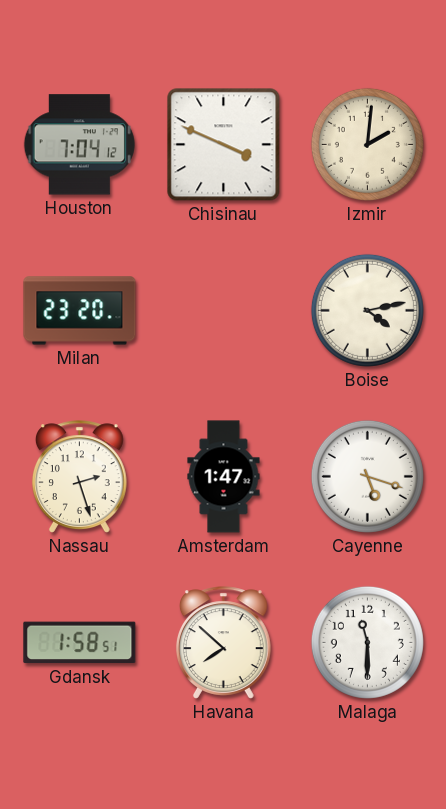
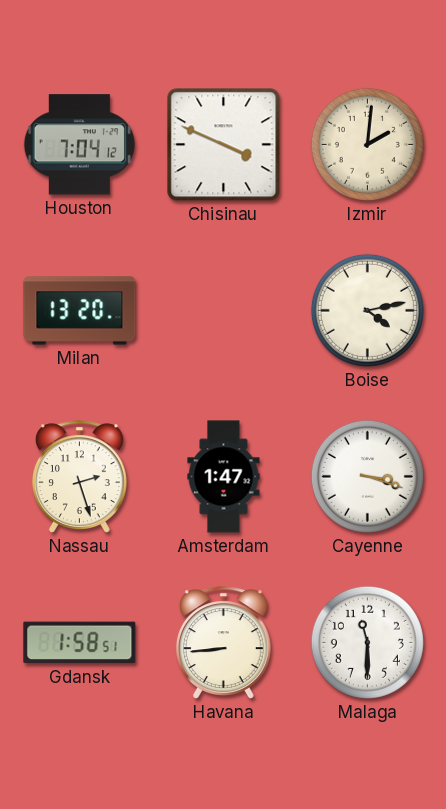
Milan: 23:20 -> 13:20 (80, 311)
Cayenne: 5:18 -> 3:18 (367, 476)
Havana: 7:52 -> 8:44 (223, 643)
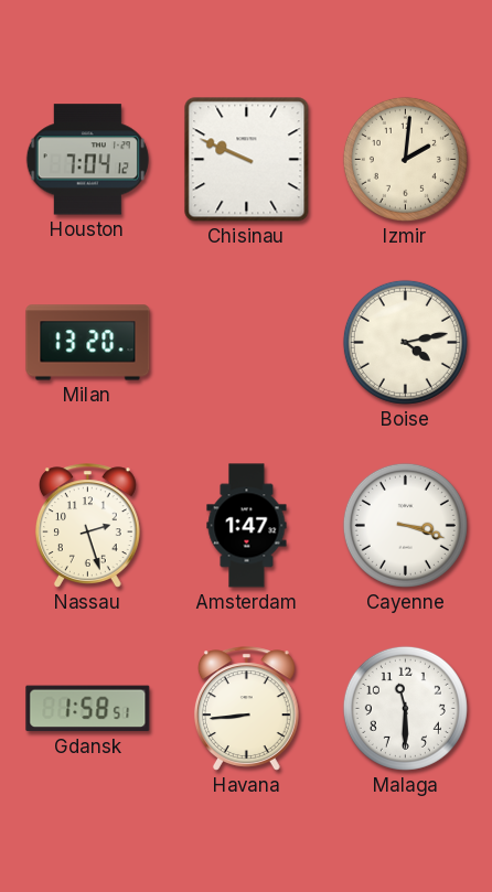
Chisinau: 3:49 -> 9:49 (247, 160)
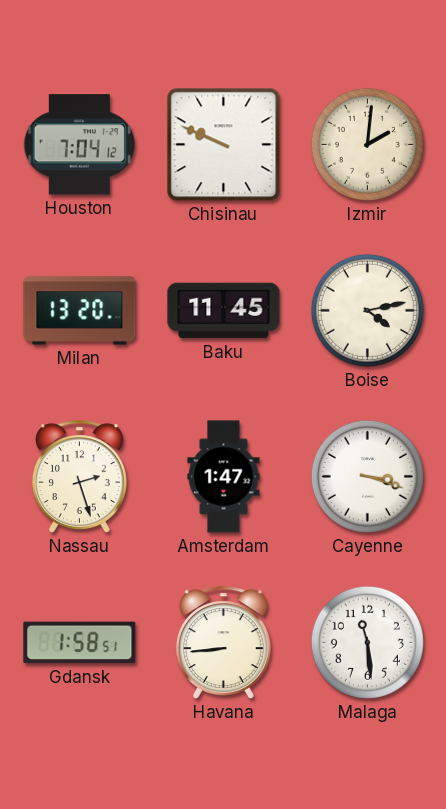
Baku: none -> 11:45 (224, 311)
Malaga: 11:30 -> 11:29 (367, 642)
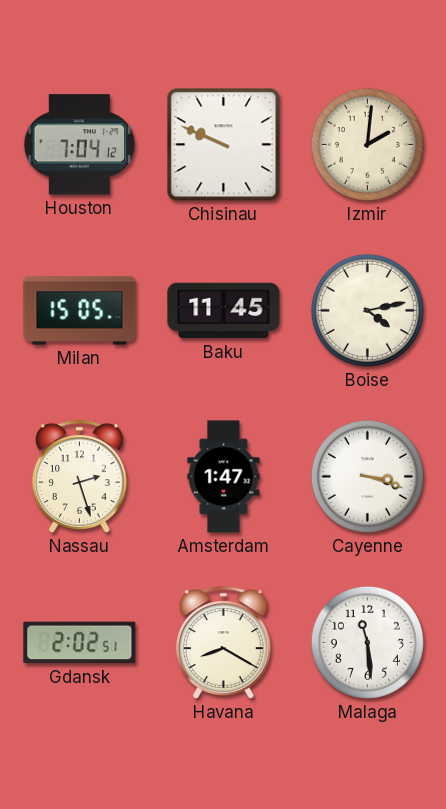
Milan: 13:20 -> 15:05 (80, 311)
Gdansk: 1:58 -> 2:02 (80, 643)
Havana: 8:44 -> 8:20 (223, 643)
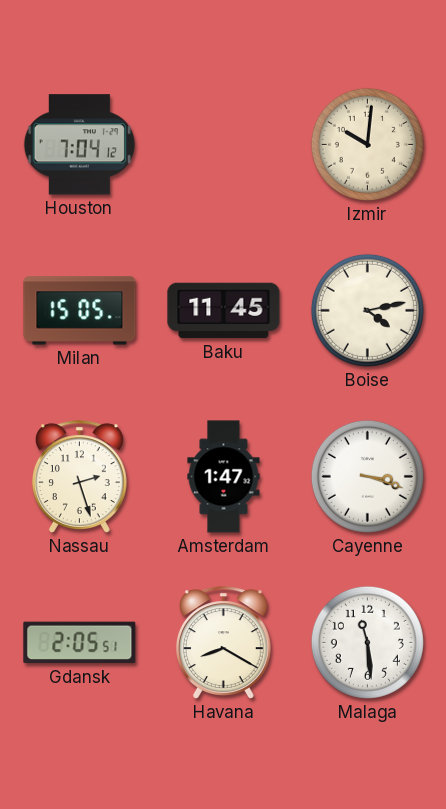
Chisinau: 9:49 -> none (224, 145)
Izmir: 2:01 -> 10:01 (367, 144)
Gdansk: 2:02 -> 2:05 (80, 643)
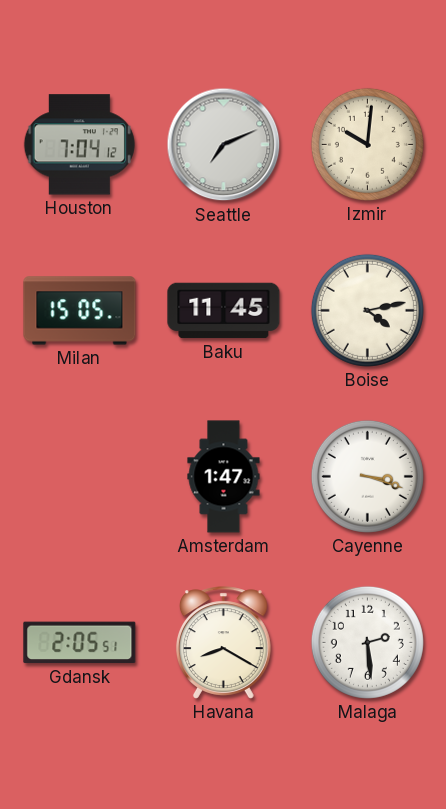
Seattle: none -> 7:11 (224, 145)
Nassau: 2:27 -> none (79, 477)
Malaga: 11:29 -> 2:29 (367, 642)
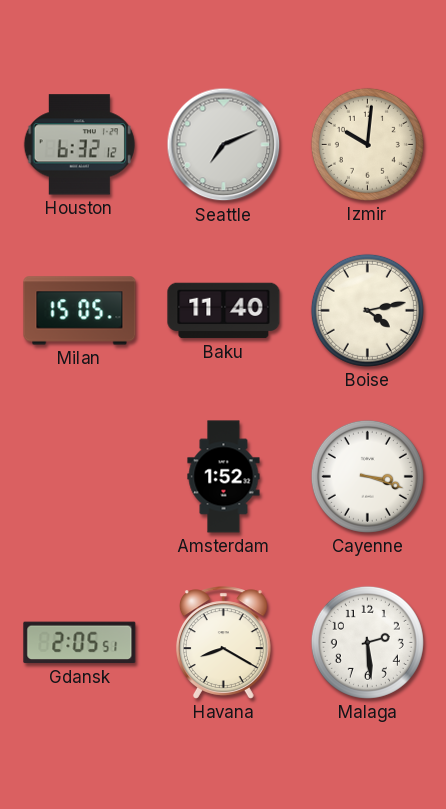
Houston: 7:04 -> 6:32 (79, 145)
Baku: 11:45 -> 11:40 (224, 311)
Amsterdam: 1:47 -> 1:52 (224, 477)
